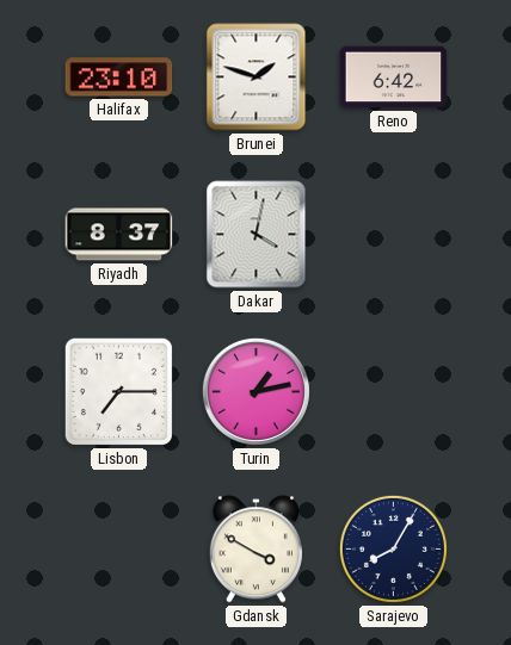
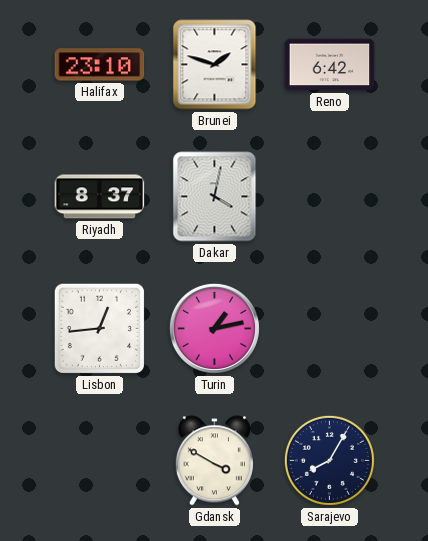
Lisbon: 7:15 -> 12:44 (99, 328)
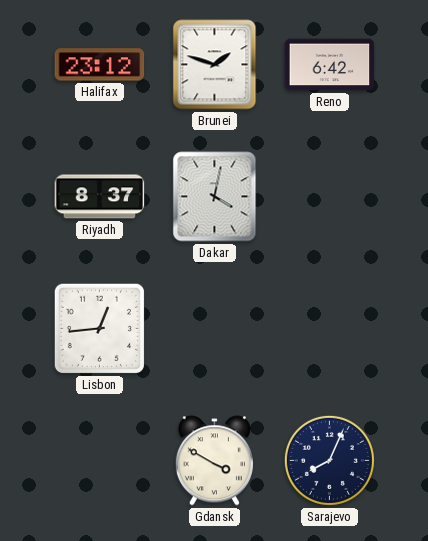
Halifax: 23:10 -> 23:12 (100, 65)
Turin: 1:13 -> none (214, 328)
Sarajevo: 8:05 -> 8:04 (329, 460)
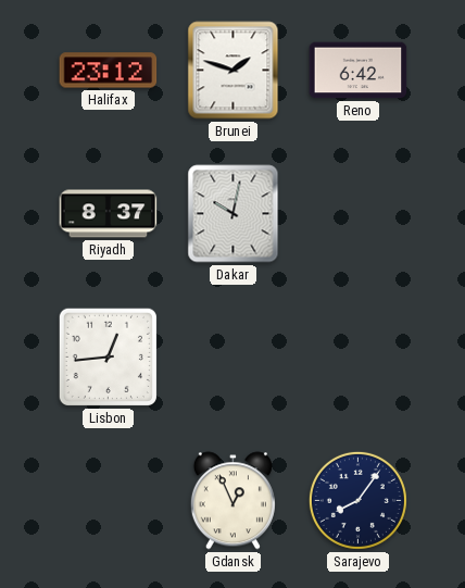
Dakar: 4:02 -> 10:02 (234, 214)
Gdansk: 3:50 -> 12:56 (232, 501)
Sarajevo: 8:04 -> 8:06 (357, 500)
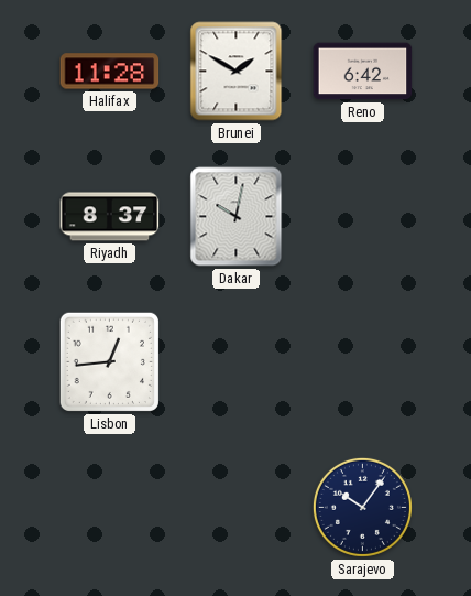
Halifax: 23:12 -> 11:28 (110, 72)
Brunei: 1:48 -> 1:50 (237, 72)
Gdansk: 12:56 -> none (232, 501)
Sarajevo: 8:06 -> 10:06 (362, 507)
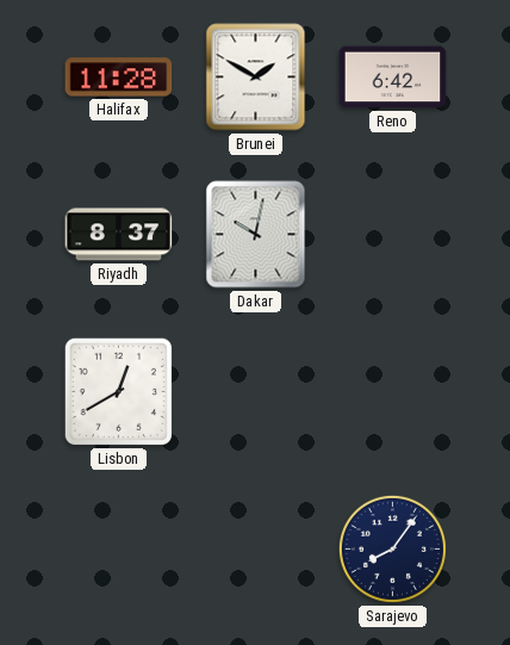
Lisbon: 12:44 -> 12:40 (118, 391)
Sarajevo: 10:06 -> 8:06 (392, 548)
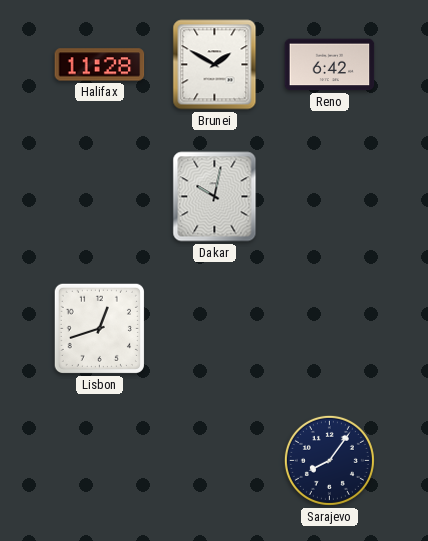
Riyadh: 8:37 -> none (119, 235)
Lisbon: 12:40 -> 12:42 (99, 328)
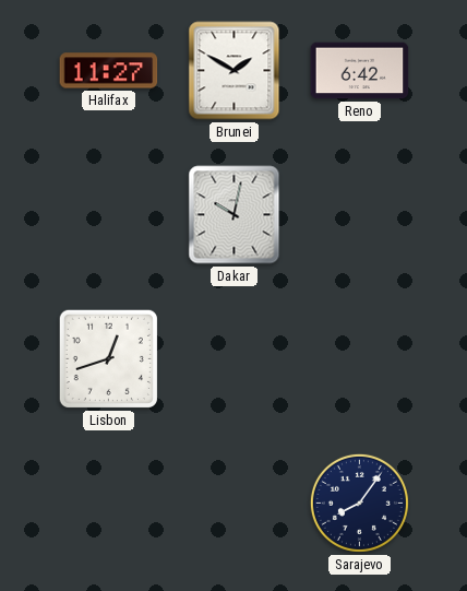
Halifax: 11:28 -> 11:27 (109, 71)
